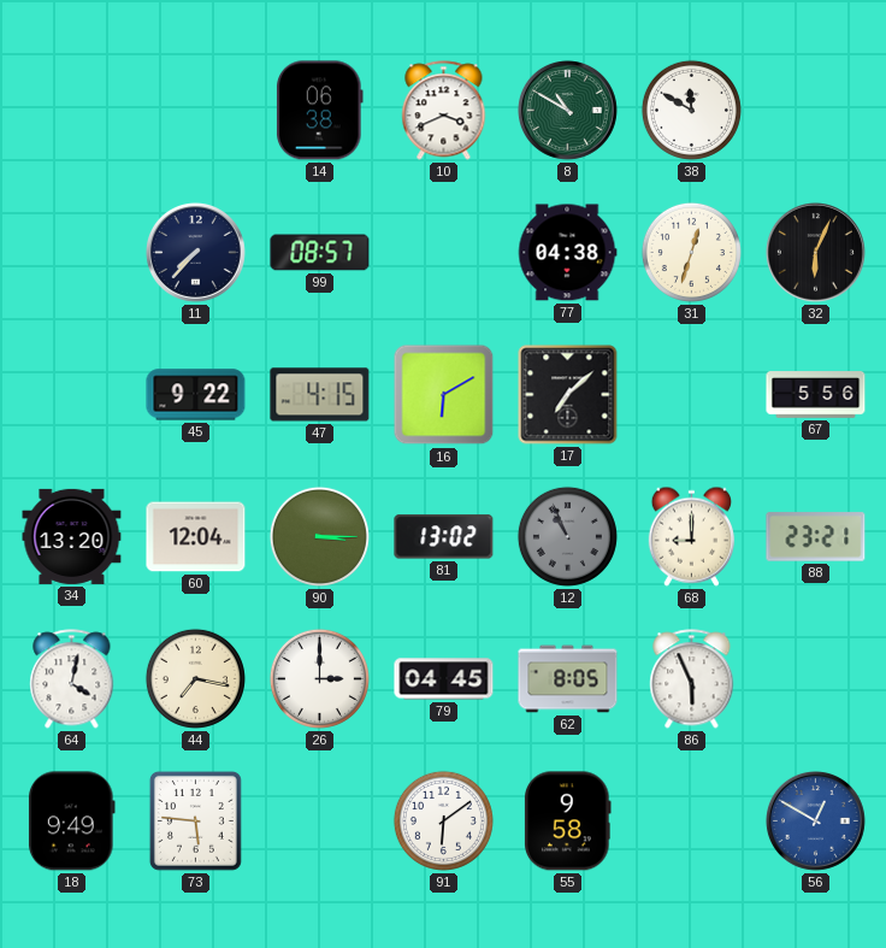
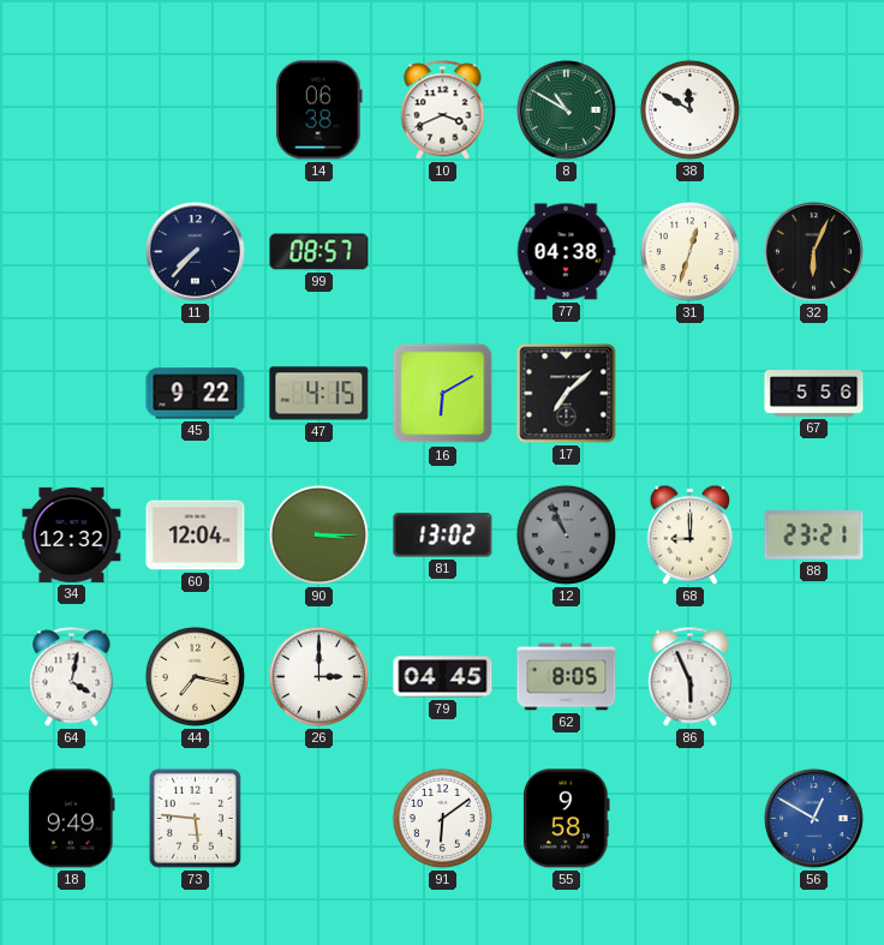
34: 13:20 -> 12:32 (72, 534)
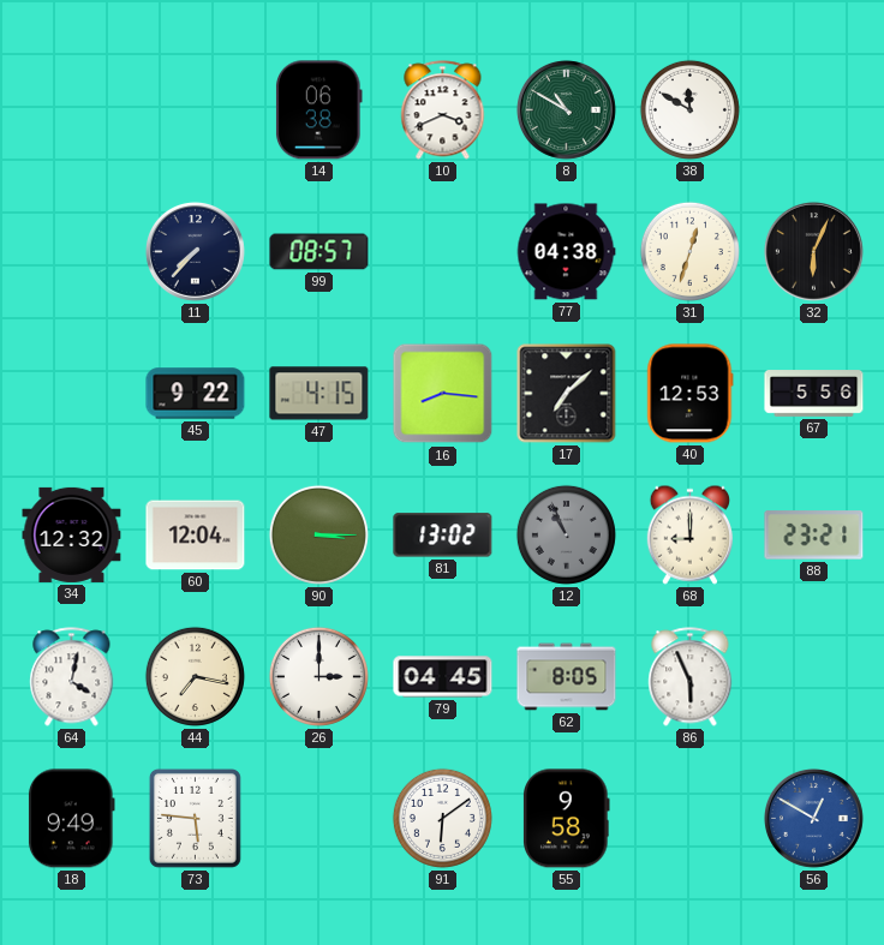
16: 6:10 -> 8:16 (443, 394)
40: none -> 12:53 (691, 394)
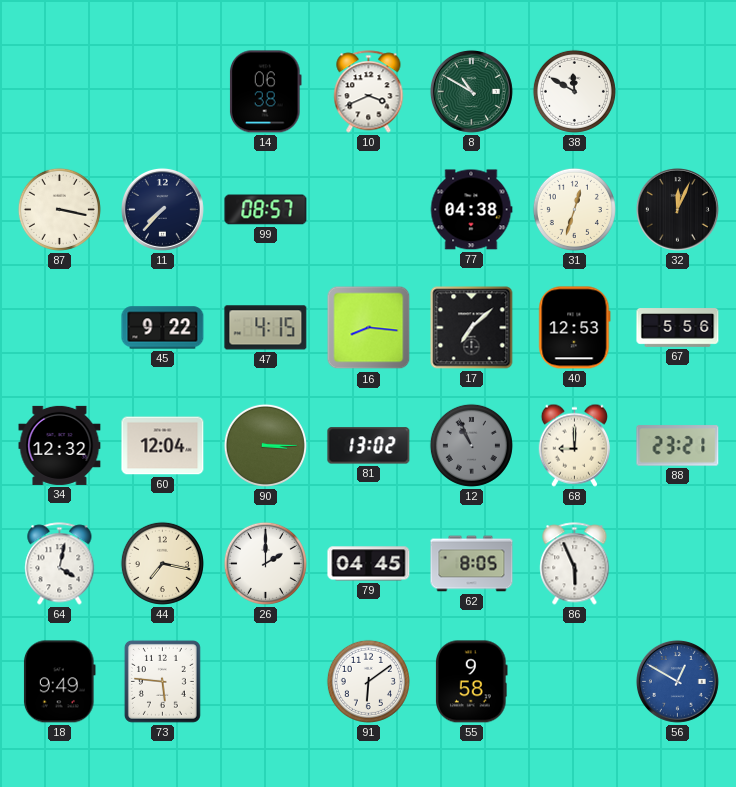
87: none -> 3:17 (59, 209)
32: 6:04 -> 12:04 (677, 209)
26: 3:00 -> 2:00 (265, 563)
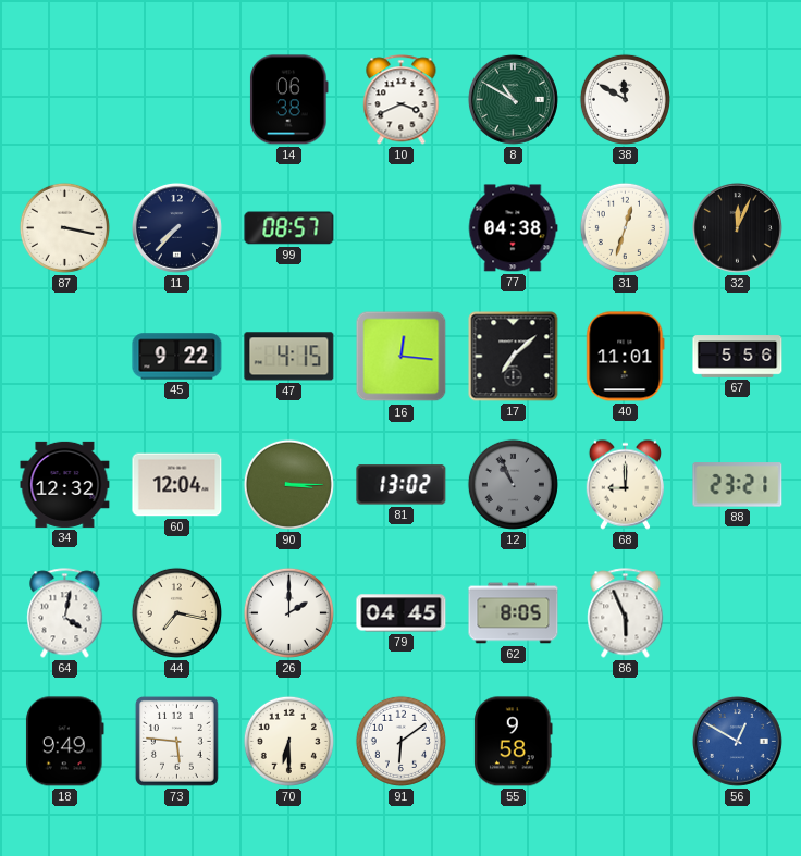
16: 8:16 -> 12:16 (402, 357)
40: 12:53 -> 11:01 (626, 357)
70: none -> 6:30 (288, 741)
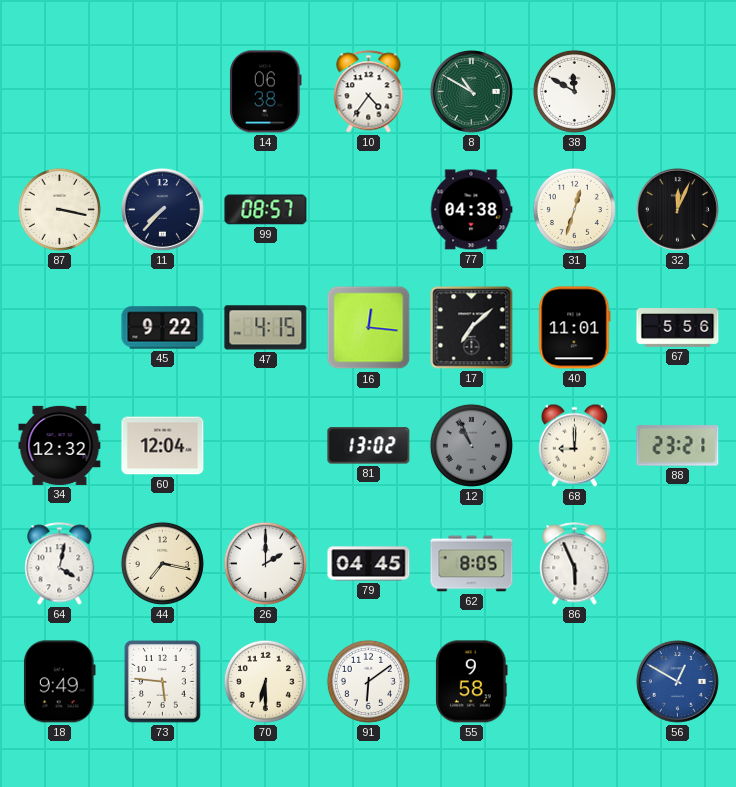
10: 3:41 -> 4:36 (369, 92)
90: 3:15 -> none (288, 484)
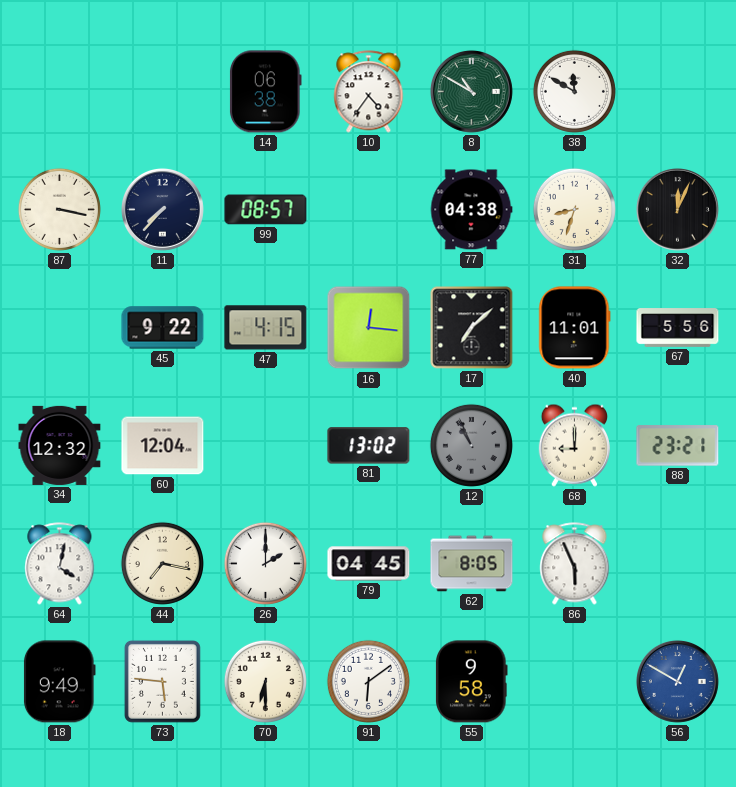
31: 12:33 -> 8:33 (574, 209)
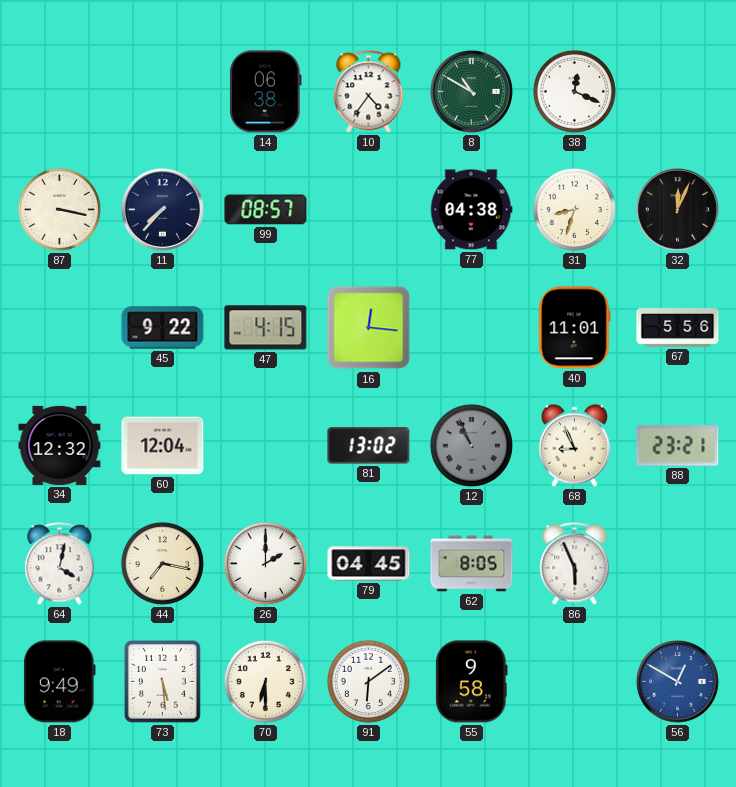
38: 11:50 -> 12:19 (574, 91)
17: 7:08 -> none (472, 328)
68: 9:00 -> 8:56 (574, 445)
73: 5:46 -> 5:29 (162, 681)
